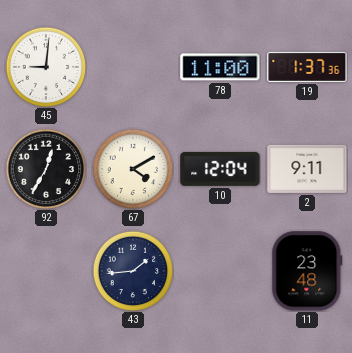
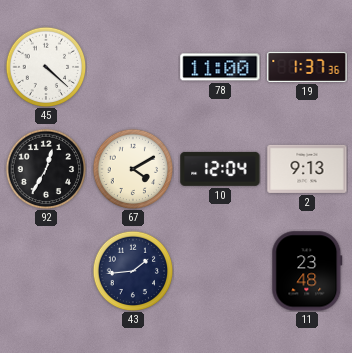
45: 9:01 -> 4:22 (46, 67)
2: 9:11 -> 9:13 (307, 169)
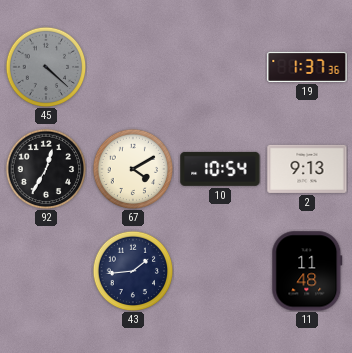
45 dial: white -> grey (46, 67)
78: 11:00 -> none (220, 67)
10: 12:04 -> 10:54 (220, 169)
11: 23:48 -> 11:48 (307, 271)
